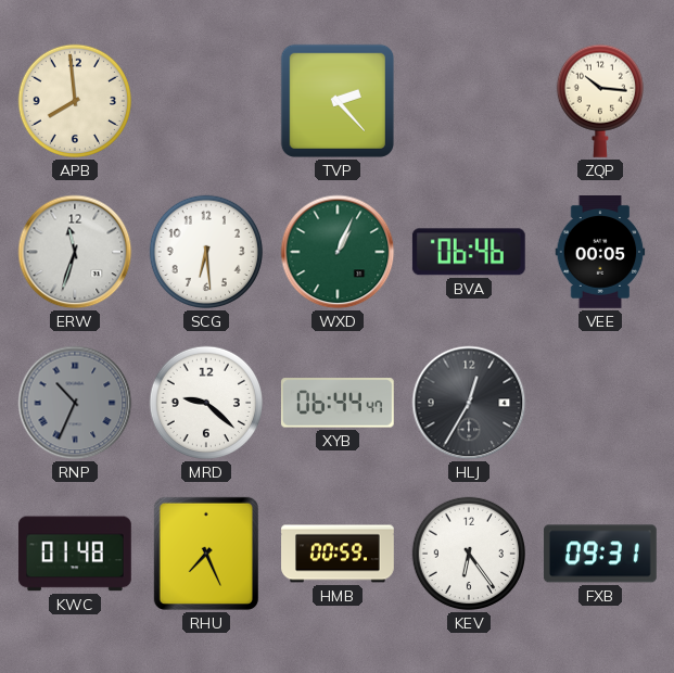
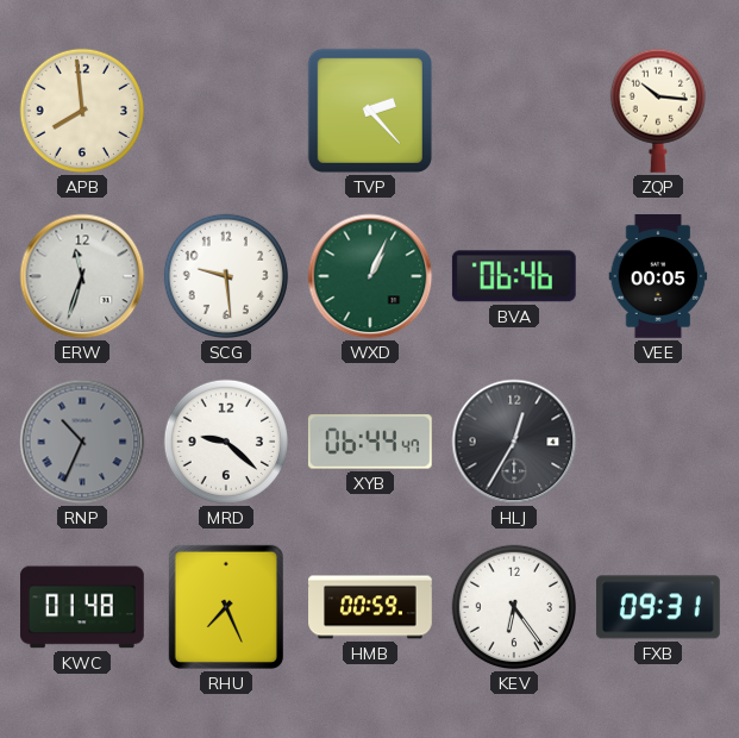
SCG: 6:29 -> 9:29 (226, 276)
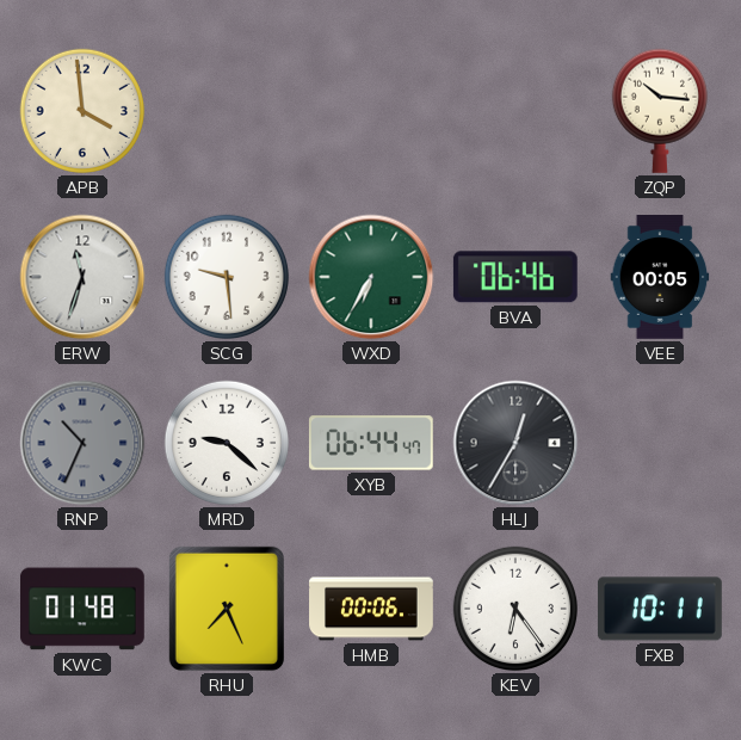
APB: 7:59 -> 3:59 (82, 111)
TVP: 2:23 -> none (370, 111)
WXD: 1:04 -> 6:35 (371, 277)
HMB: 00:59 -> 00:06 (371, 609)
FXB: 09:31 -> 10:11 (660, 609)
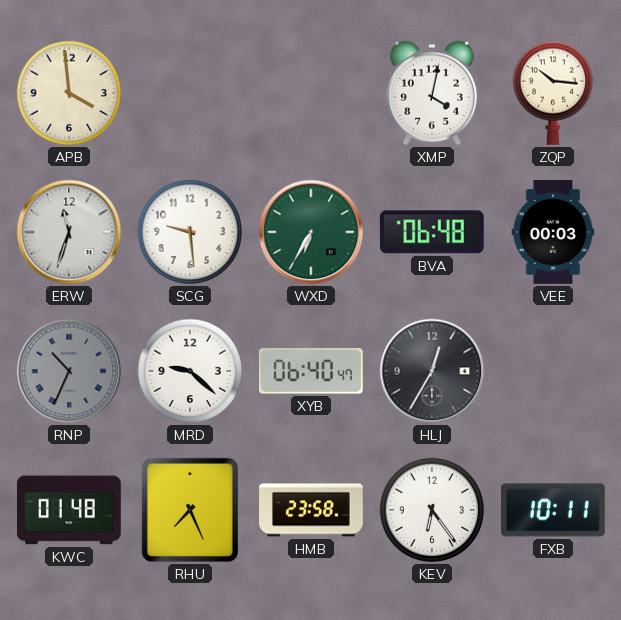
XMP: none -> 4:02 (432, 93)
BVA: 06:46 -> 06:48 (432, 232)
VEE: 00:05 -> 00:03 (553, 233)
XYB: 06:44 -> 06:40 (311, 371)
HMB: 00:06 -> 23:58 (311, 510)
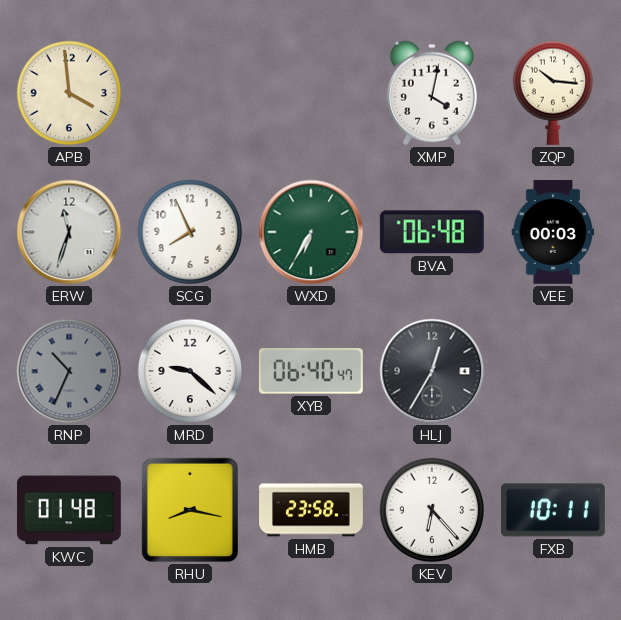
SCG: 9:29 -> 7:56 (190, 232)
RHU: 7:26 -> 8:17 (190, 510)
KEV: 6:24 -> 6:23 (432, 510)
